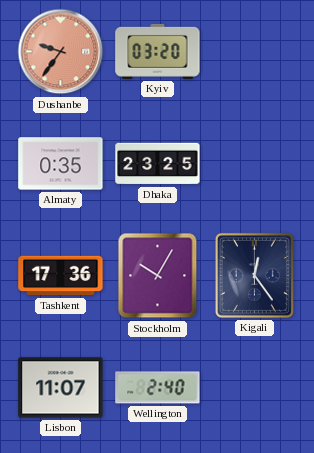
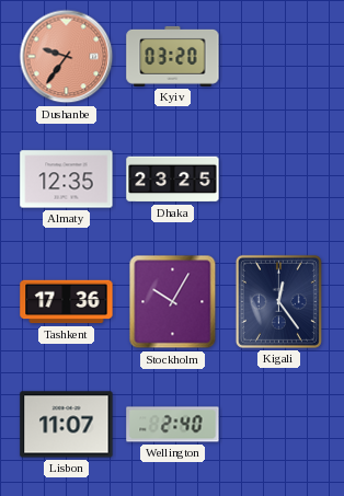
Almaty: 0:35 -> 12:35 (67, 180)
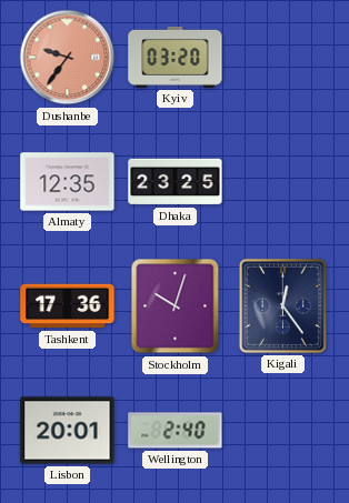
Stockholm: 10:05 -> 10:03 (176, 306)
Lisbon: 11:07 -> 20:01 (68, 431)
